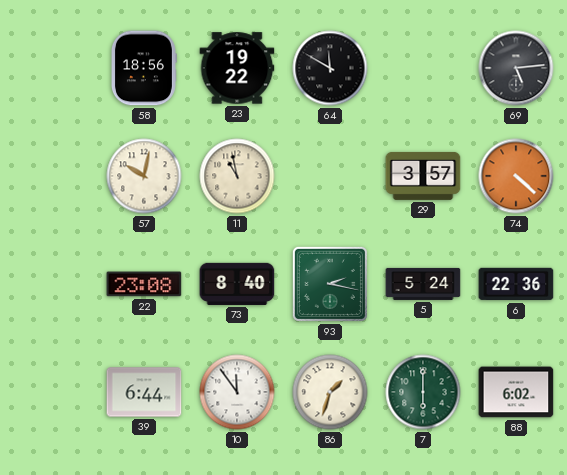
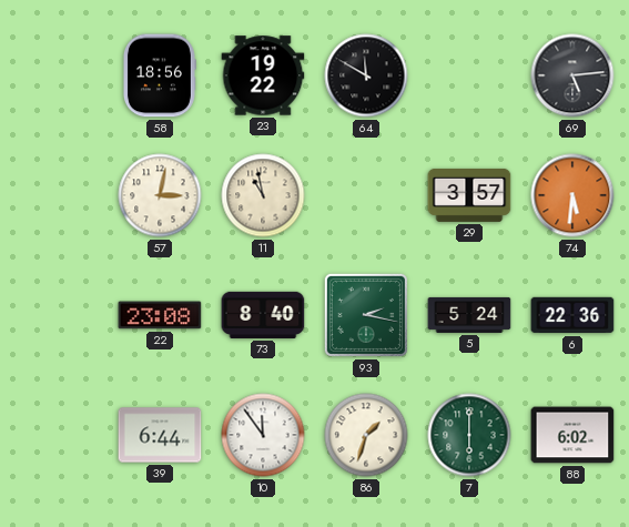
57: 10:02 -> 3:02 (160, 195)
74: 4:22 -> 5:31 (572, 195)
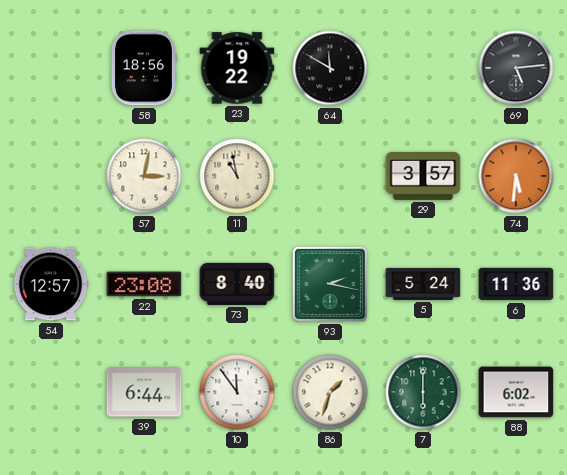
54: none -> 12:57 (51, 284)
6: 22:36 -> 11:36 (516, 284)
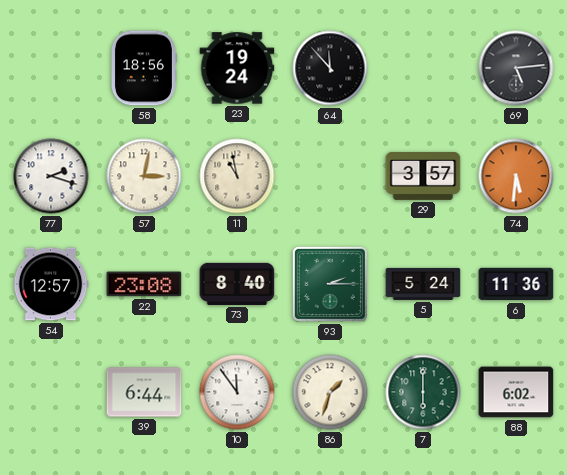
23: 19:22 -> 19:24 (237, 68)
64: 11:50 -> 11:53 (330, 68)
77: none -> 2:18 (51, 176)
93: 2:17 -> 2:15 (330, 284)
